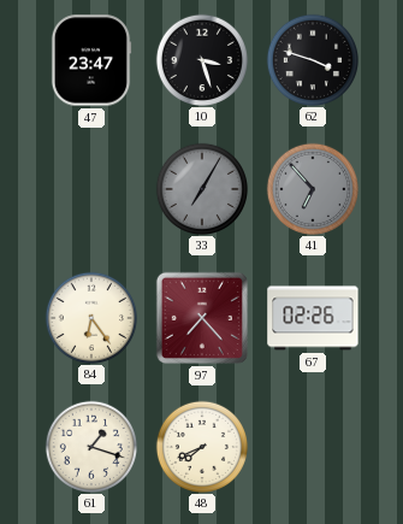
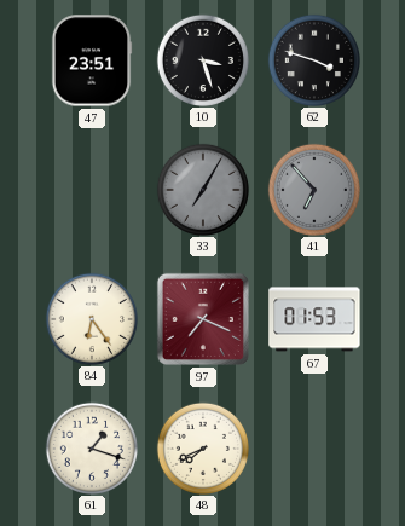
47: 23:47 -> 23:51 (92, 60)
97: 7:23 -> 7:19 (203, 319)
67: 02:26 -> 01:53 (314, 319)
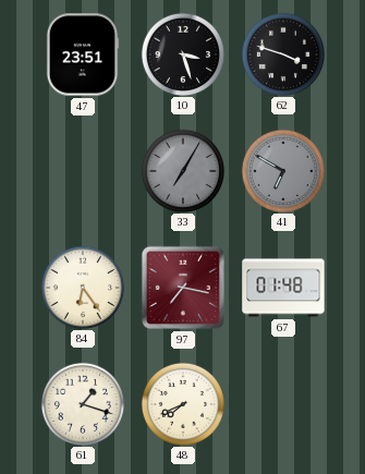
41: 6:53 -> 6:50 (282, 170)
97: 7:19 -> 7:17 (183, 288)
67: 01:53 -> 01:48 (283, 288)
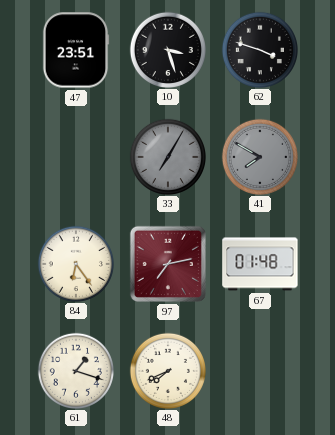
41: 6:50 -> 7:50 (259, 156)
97: 7:17 -> 7:13 (168, 264)
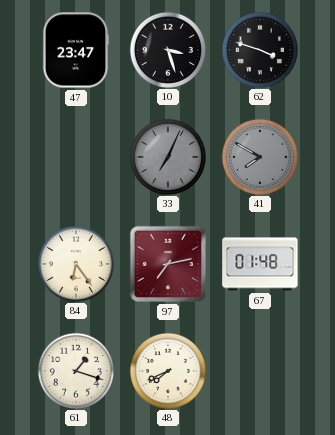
47: 23:51 -> 23:47 (76, 50)
33: 7:05 -> 7:04 (167, 156)
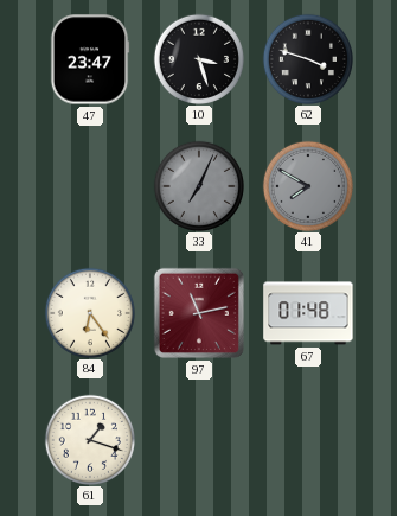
97: 7:13 -> 11:13 (199, 313)
48: 7:41 -> none (167, 370)
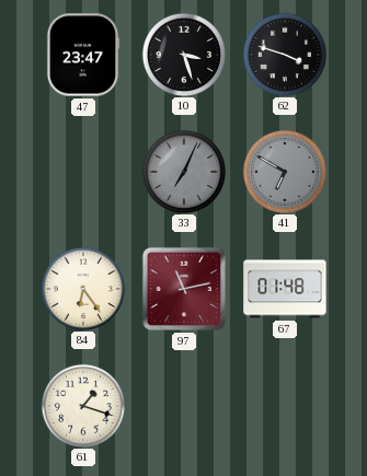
41: 7:50 -> 6:50 (284, 171)
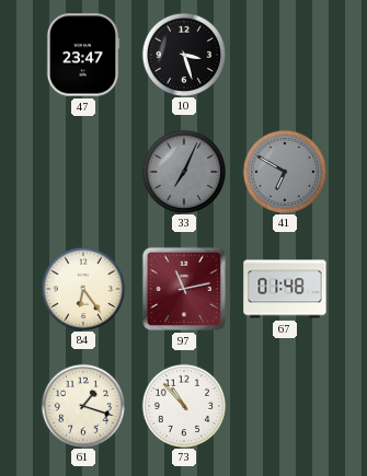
62: 3:48 -> none (284, 54)
73: none -> 10:53 (183, 405)
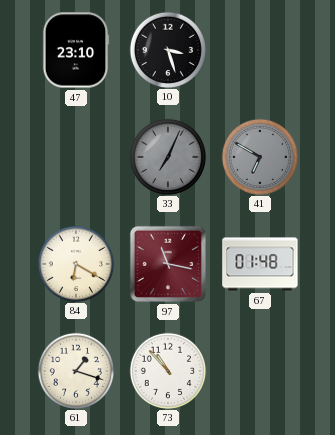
47: 23:47 -> 23:10 (76, 50)
84: 6:24 -> 6:20 (75, 263)
97: 11:13 -> 11:17 (168, 264)
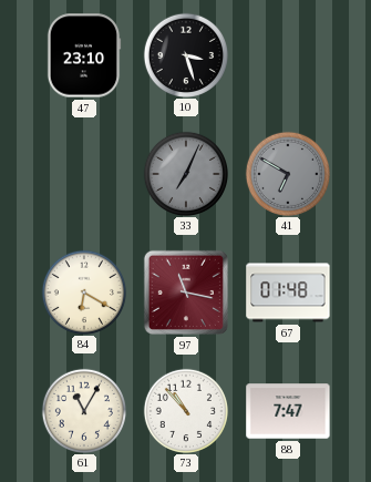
61: 1:18 -> 11:05 (83, 410)
88: none -> 7:47 (288, 411)
